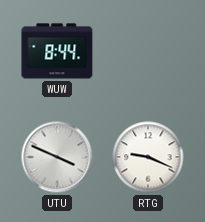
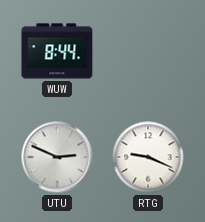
UTU: 3:49 -> 2:49 (57, 157)
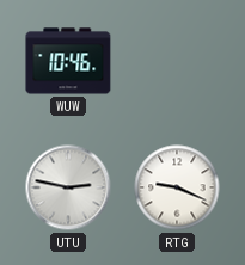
WUW: 8:44 -> 10:46 (68, 61)
UTU: 2:49 -> 2:47 (68, 187)
